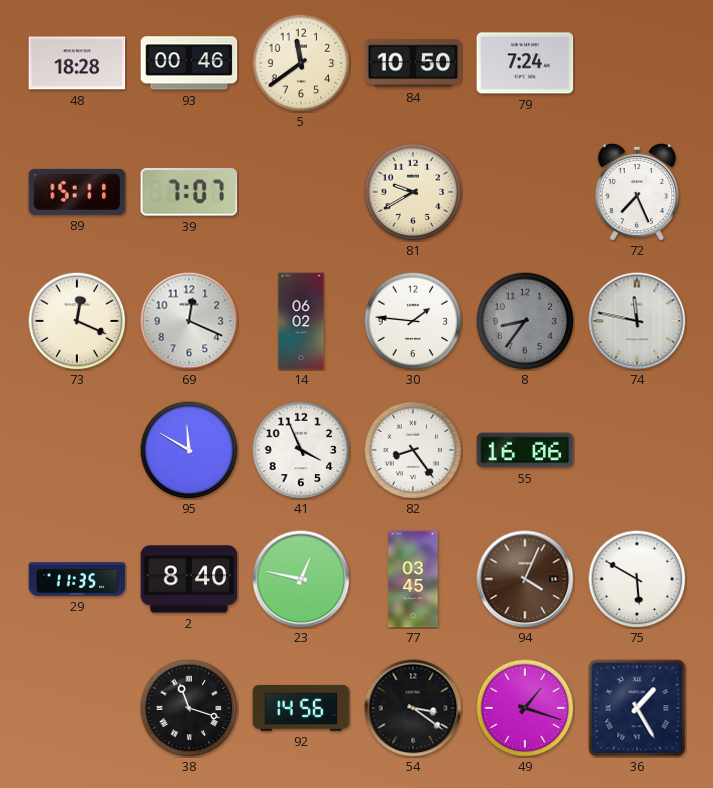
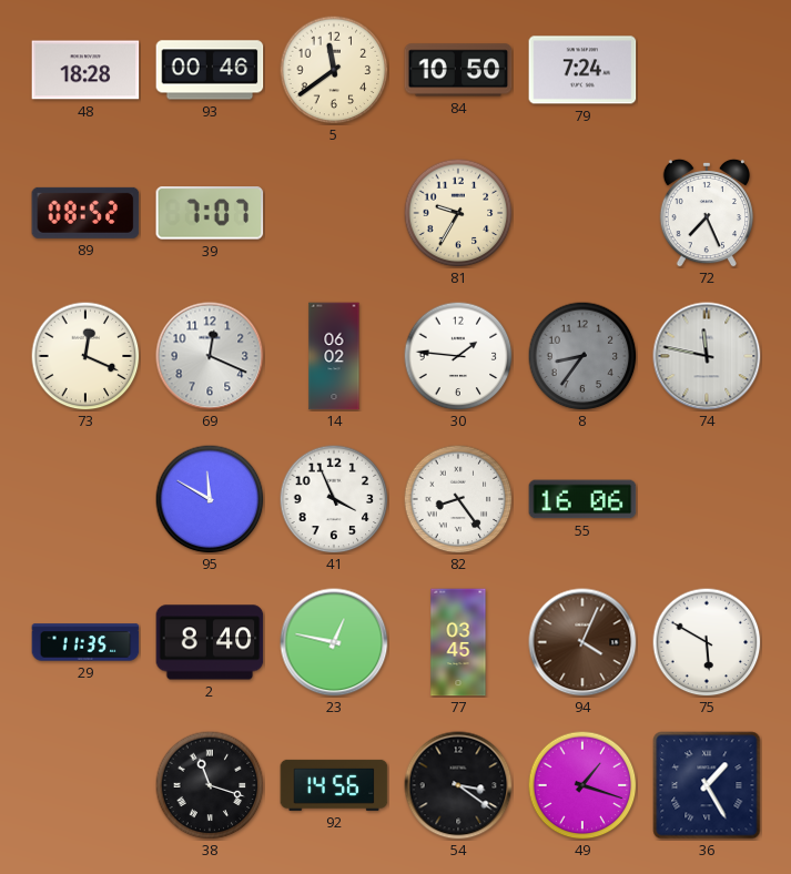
89: 15:11 -> 08:52 (85, 213)
81: 9:40 -> 9:35 (458, 213)
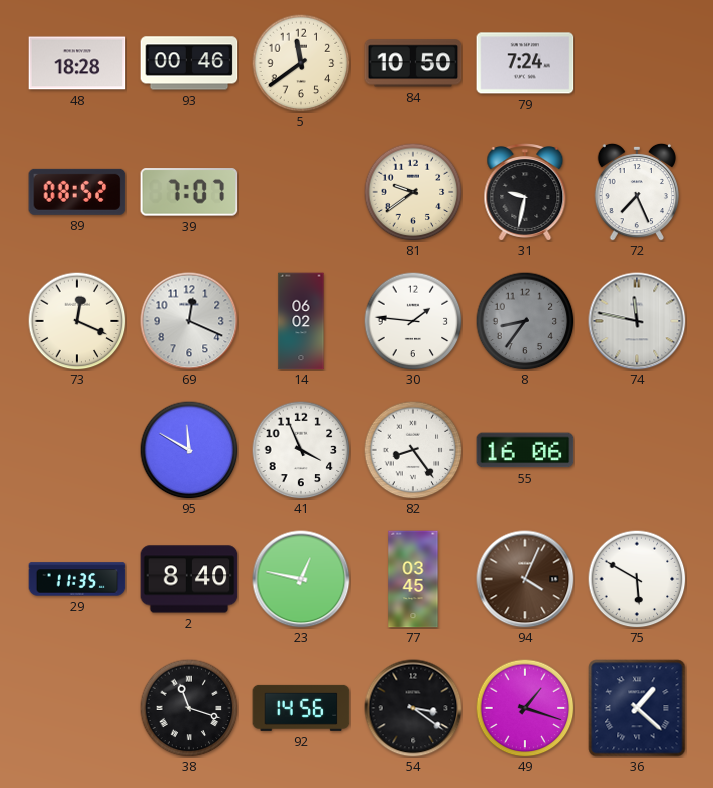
81: 9:35 -> 9:39 (413, 192)
31: none -> 9:32 (525, 192)
36: 1:25 -> 1:22 (637, 708)
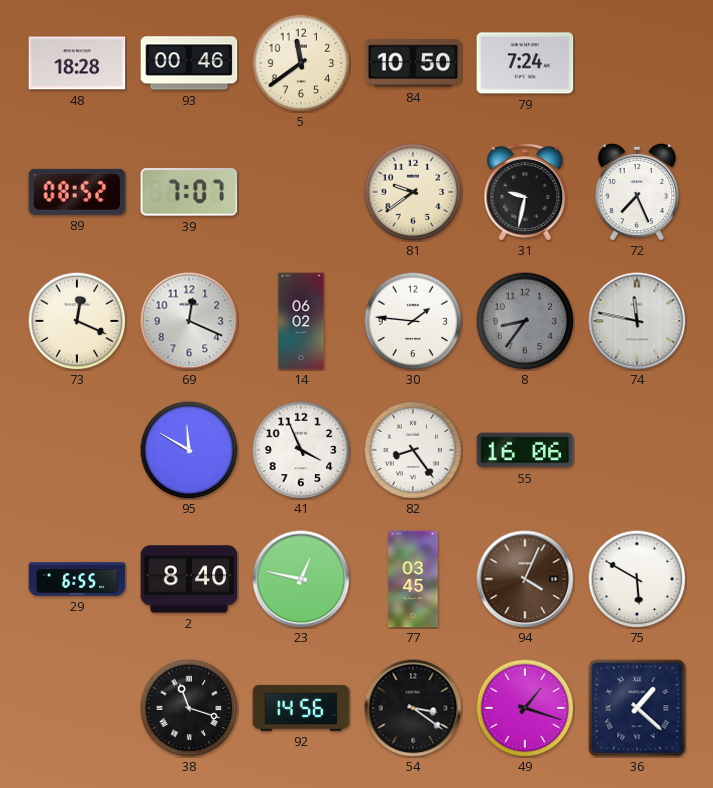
29: 11:35 -> 6:55 (77, 579)
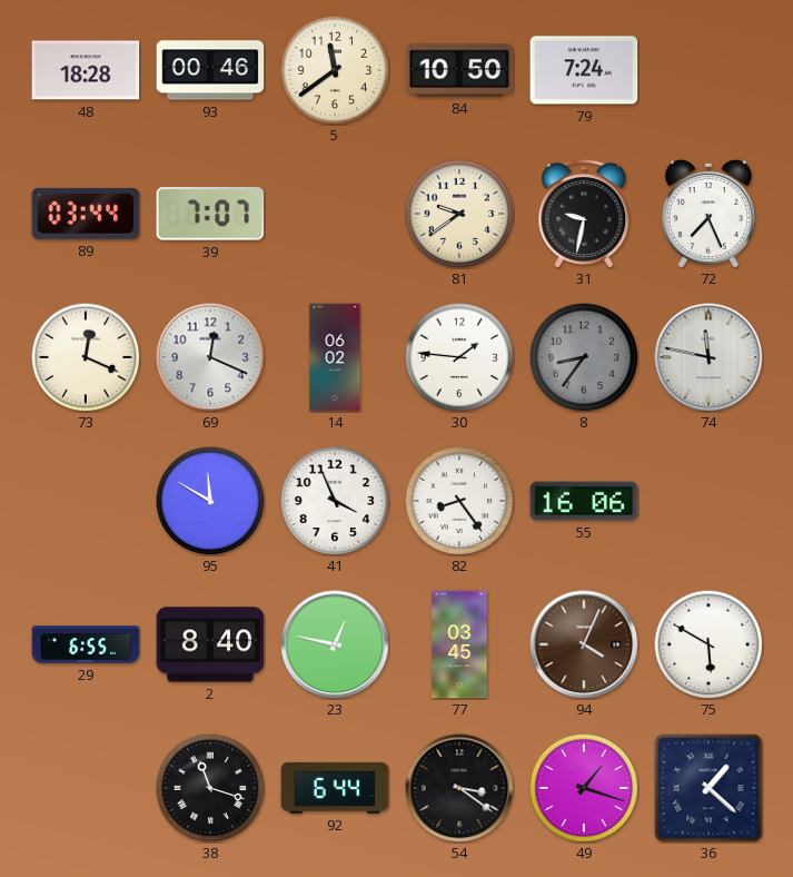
89: 08:52 -> 03:44 (86, 214)
92: 14:56 -> 6:44 (335, 788)
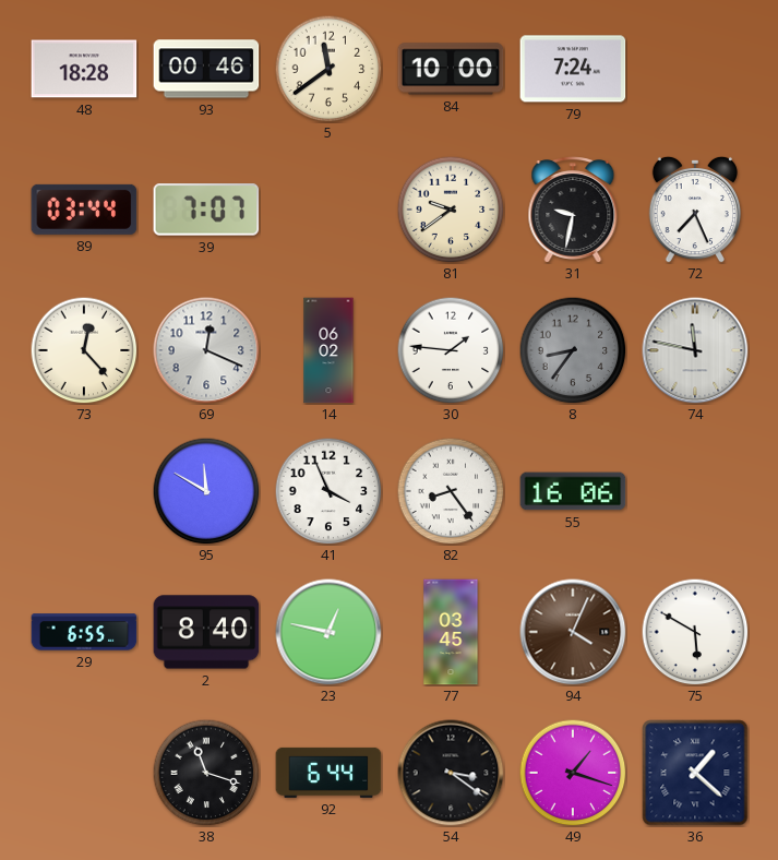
84: 10:50 -> 10:00 (451, 69)
73: 12:19 -> 12:23 (84, 350)
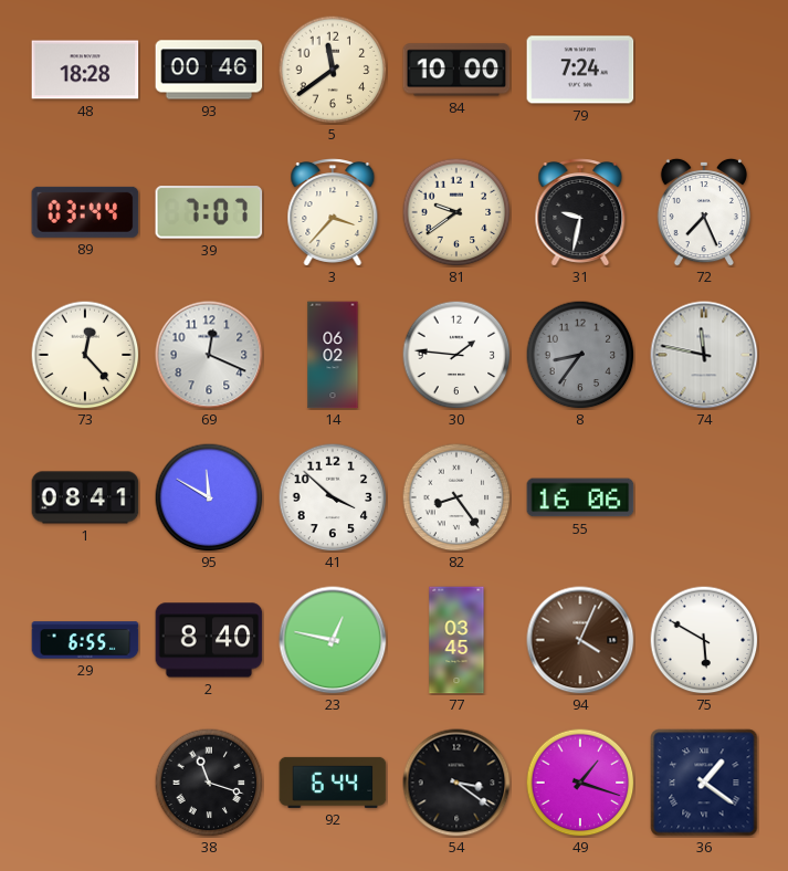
3: none -> 3:37 (333, 212)
1: none -> 08:41 (85, 497)
41: 3:56 -> 3:52 (333, 497)
36: 1:22 -> 1:21 (704, 783)
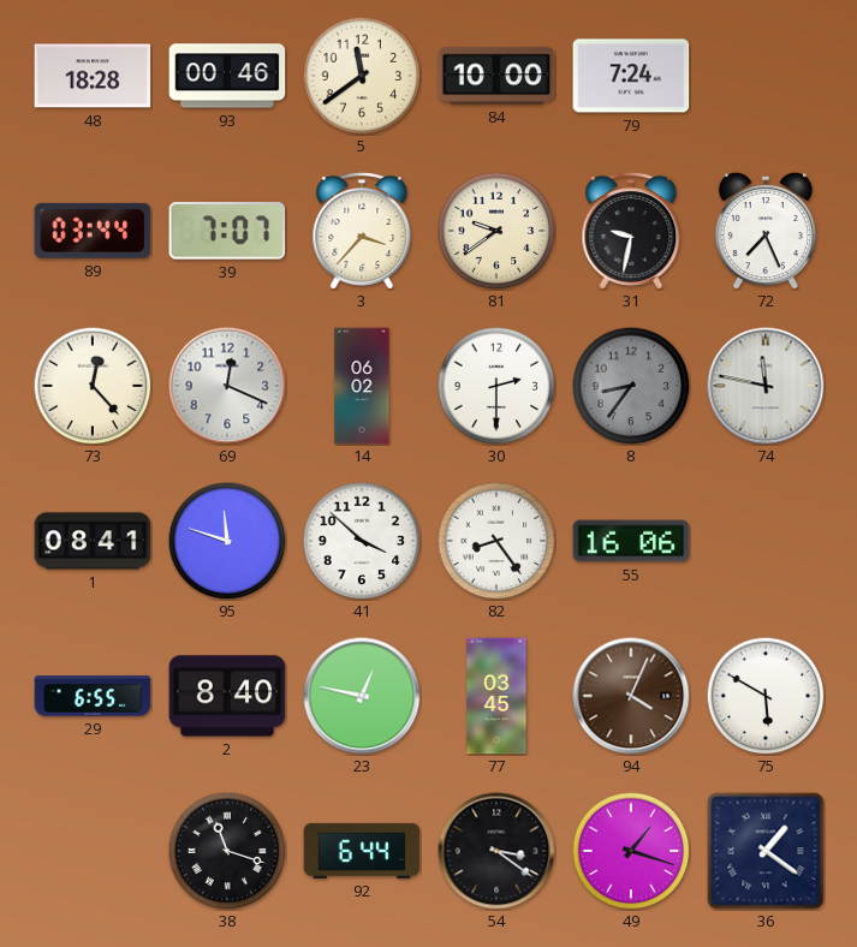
30: 1:46 -> 2:30 (496, 386)
95: 11:50 -> 11:48 (227, 541)
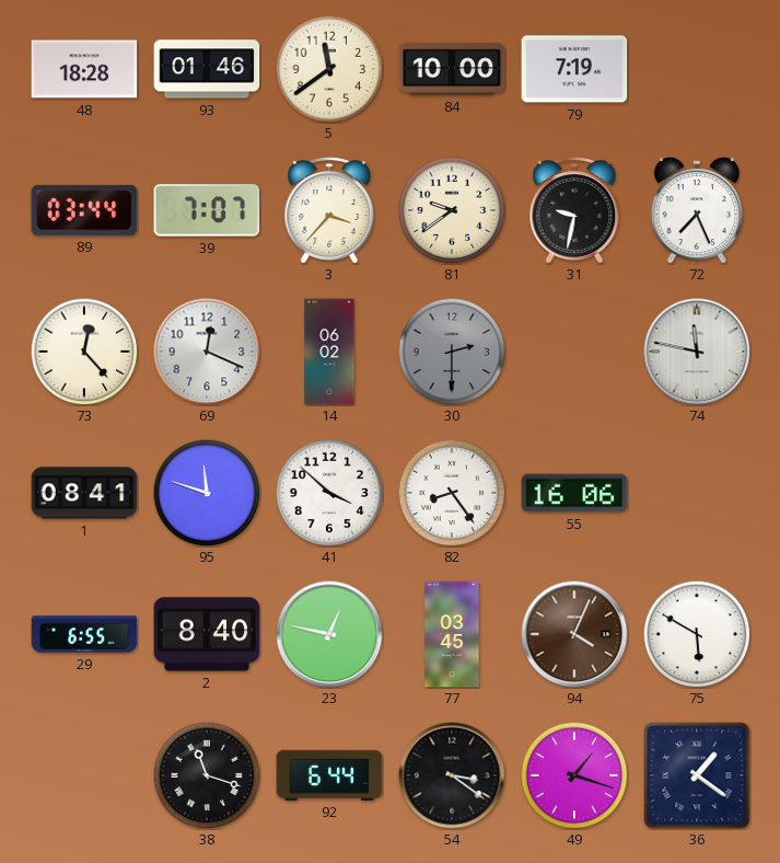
93: 00:46 -> 01:46 (207, 69)
79: 7:24 -> 7:19 (574, 69)
30 dial: white -> grey (452, 352)
8: 8:36 -> none (631, 386)
